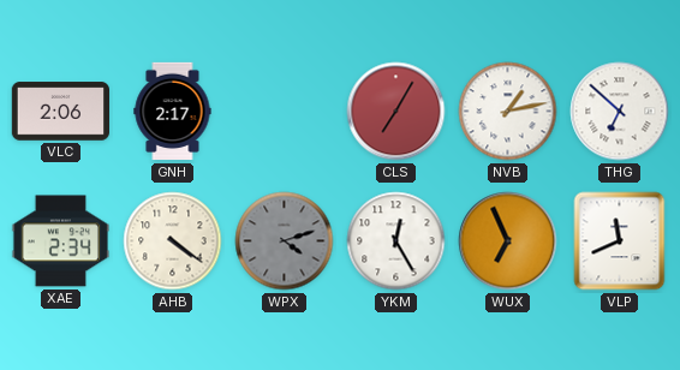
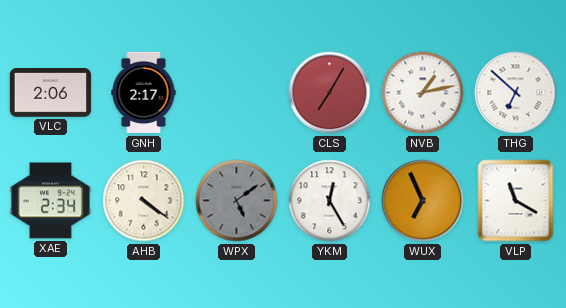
WPX: 4:12 -> 5:09 (237, 201)
VLP: 11:41 -> 11:20 (516, 201)
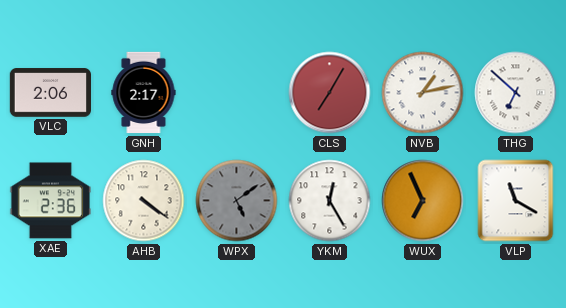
XAE: 2:34 -> 2:36 (50, 201)
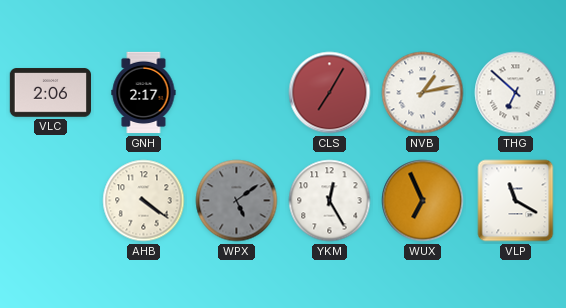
XAE: 2:36 -> none (50, 201)
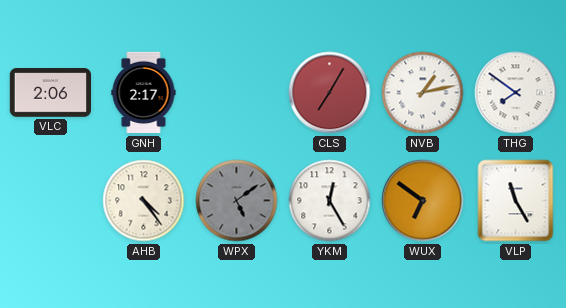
THG: 6:52 -> 7:51 (516, 93)
AHB: 4:21 -> 4:24 (144, 201)
WUX: 6:56 -> 6:51 (423, 201)
VLP: 11:20 -> 11:25 (516, 201)
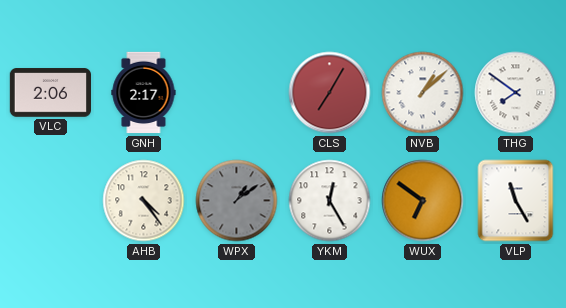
NVB: 1:13 -> 1:08 (423, 93)
WPX: 5:09 -> 1:09 (237, 201)
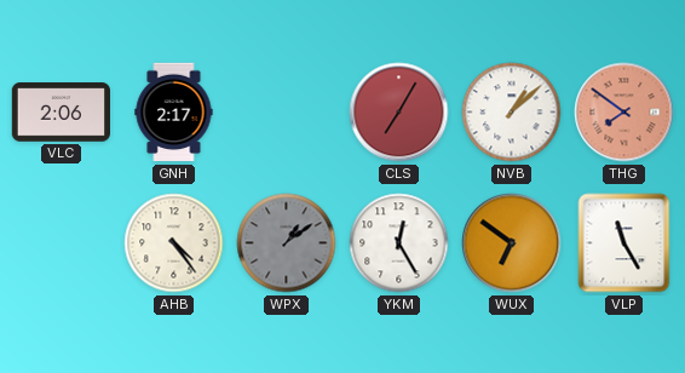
THG dial: white -> salmon (624, 113)
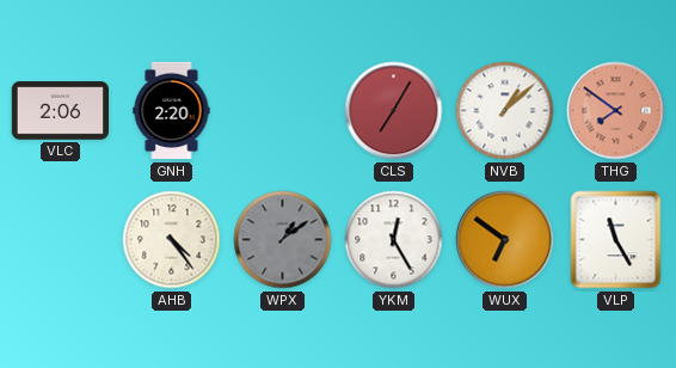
GNH: 2:17 -> 2:20 (172, 111)
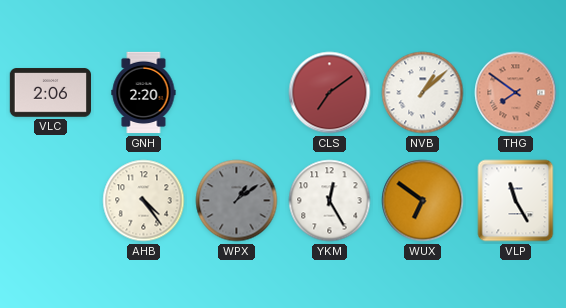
CLS: 7:05 -> 7:09 (330, 93)
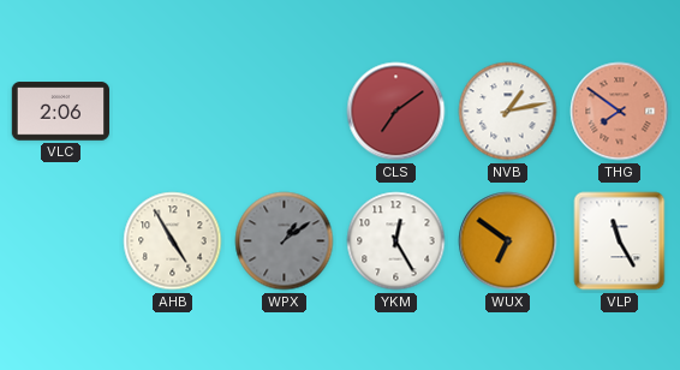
GNH: 2:20 -> none (144, 93)
NVB: 1:08 -> 1:13 (508, 112)
AHB: 4:24 -> 4:55 (173, 241)
